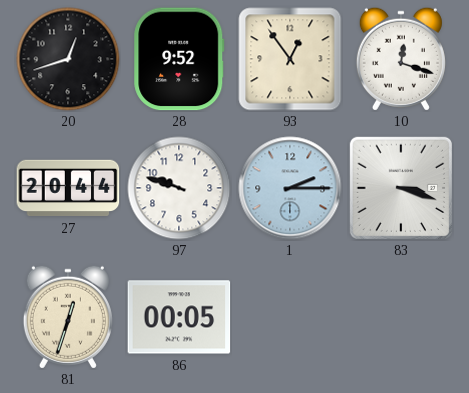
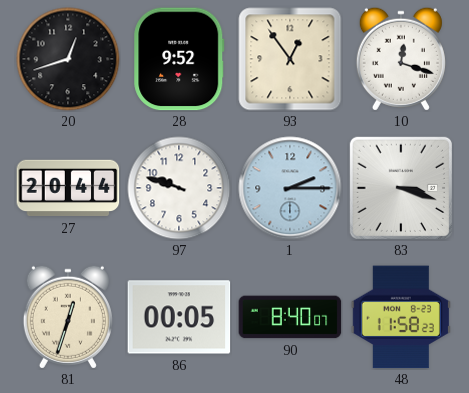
90: none -> 8:40 (290, 317)
48: none -> 11:58 (401, 317)
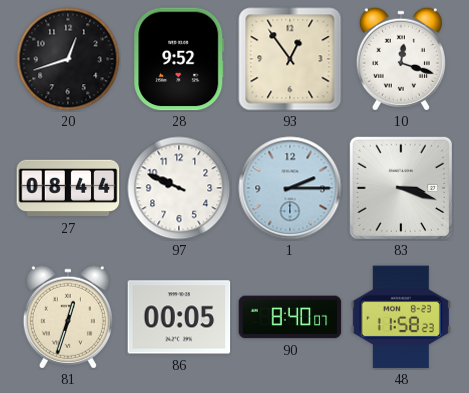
27: 20:44 -> 08:44 (68, 188)
97: 9:48 -> 9:49 (179, 188)
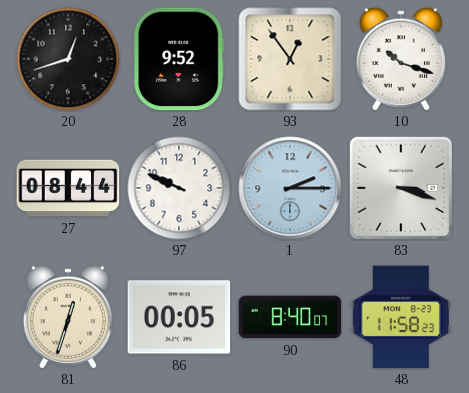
10: 12:18 -> 10:18 (401, 59)
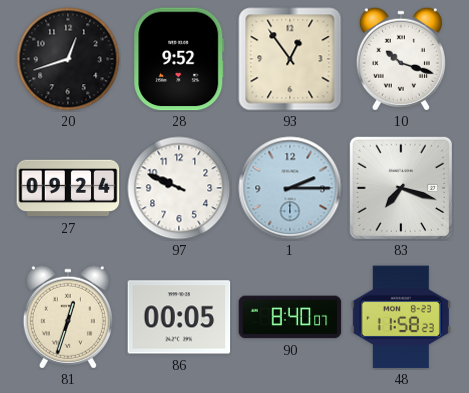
27: 08:44 -> 09:24 (68, 188)
83: 3:18 -> 7:18 (401, 188)
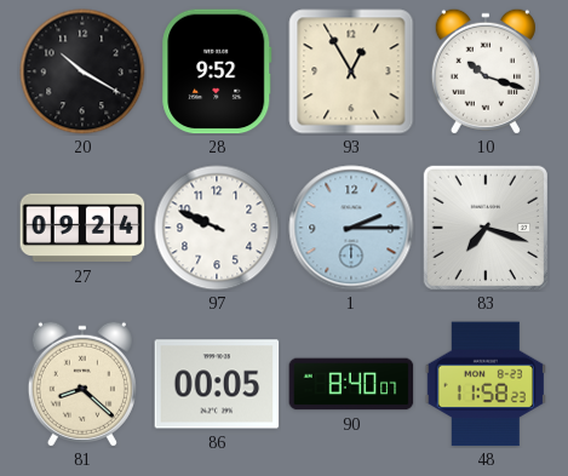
20: 12:42 -> 10:20 (82, 71)
93: 12:54 -> 12:55 (351, 71)
81: 12:33 -> 8:22 (82, 384)
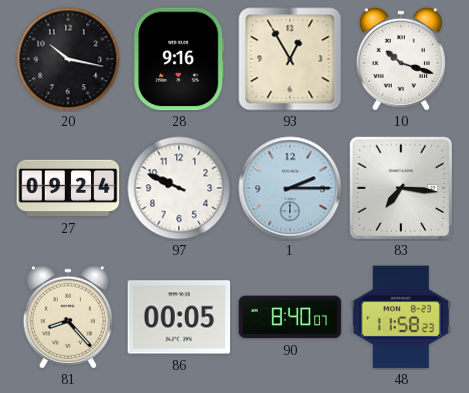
20: 10:20 -> 10:17 (68, 59)
28: 9:52 -> 9:16 (179, 59)
83: 7:18 -> 7:16 (401, 188)
81: 8:22 -> 8:23 (68, 317)
